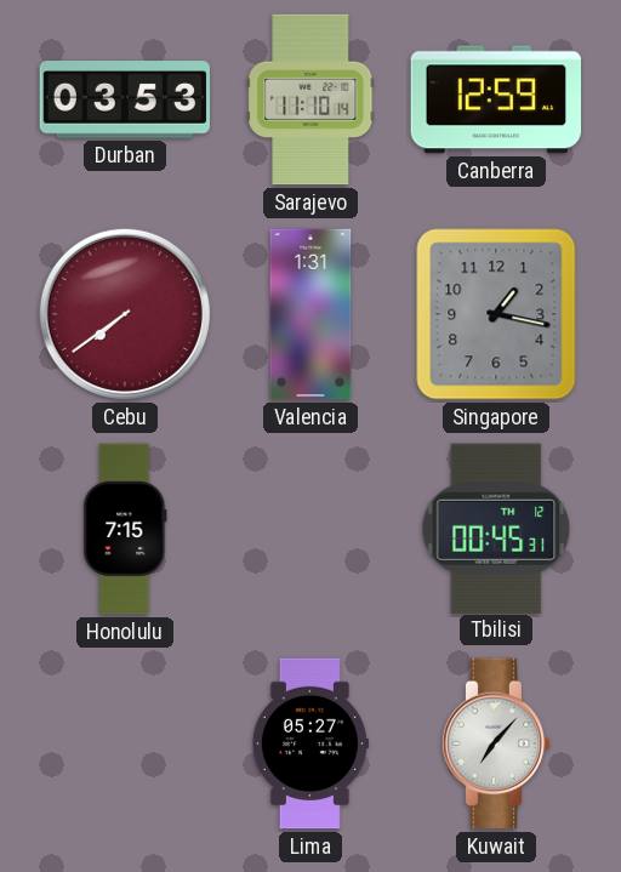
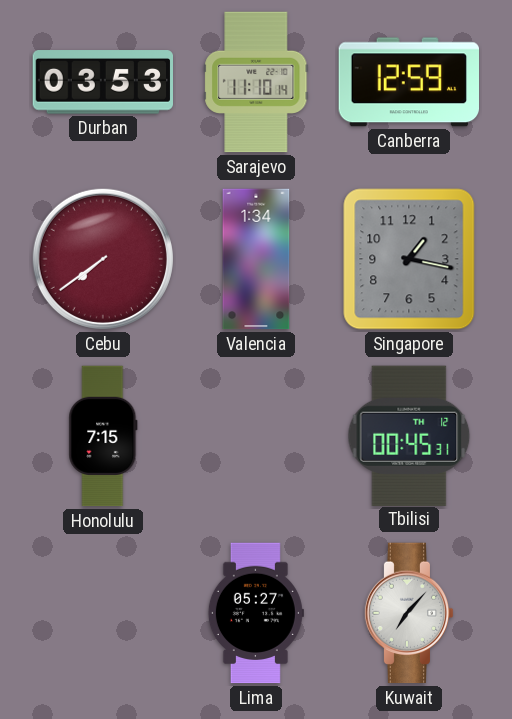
Valencia: 1:31 -> 1:34 (256, 259)
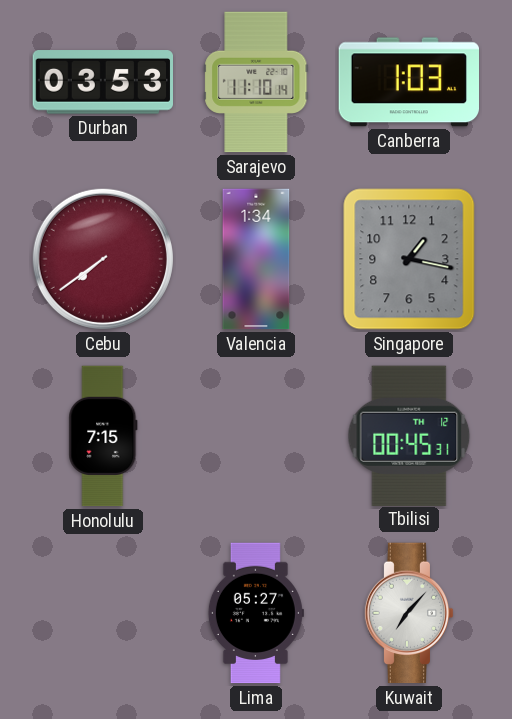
Canberra: 12:59 -> 1:03 (408, 82)
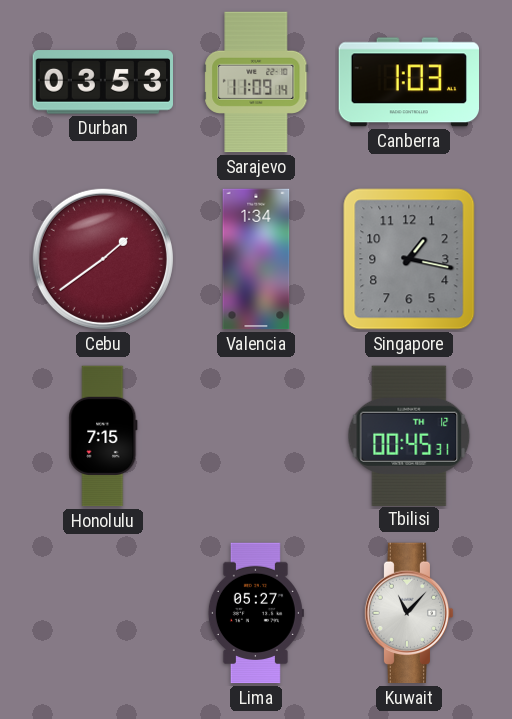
Sarajevo: 11:10 -> 11:09 (256, 82)
Cebu: 7:39 -> 1:39 (103, 259)
Kuwait: 7:07 -> 11:07 (409, 613)
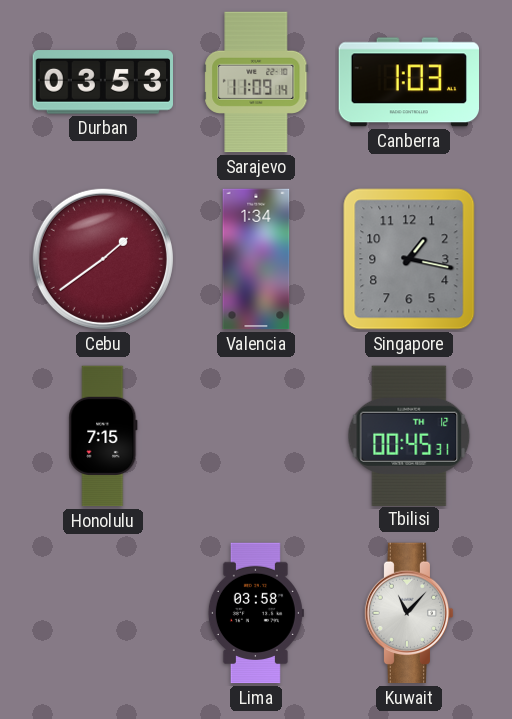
Lima: 05:27 -> 03:58 (256, 613)
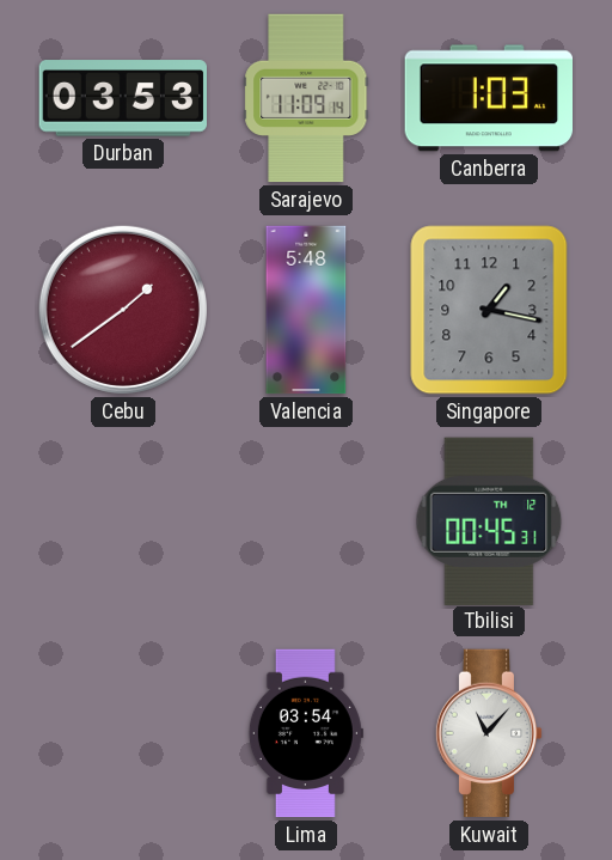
Valencia: 1:34 -> 5:48 (306, 310)
Honolulu: 7:15 -> none (103, 436)
Lima: 03:58 -> 03:54 (306, 733)
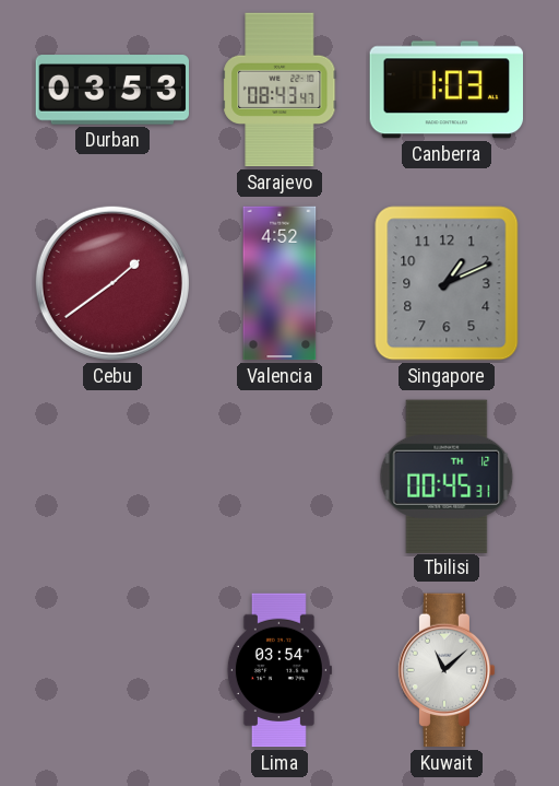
Sarajevo: 11:09 -> 08:43 (279, 90)
Valencia: 5:48 -> 4:52 (279, 283)
Singapore: 1:17 -> 1:11 (447, 283)
Kuwait: 11:07 -> 11:08 (447, 670)
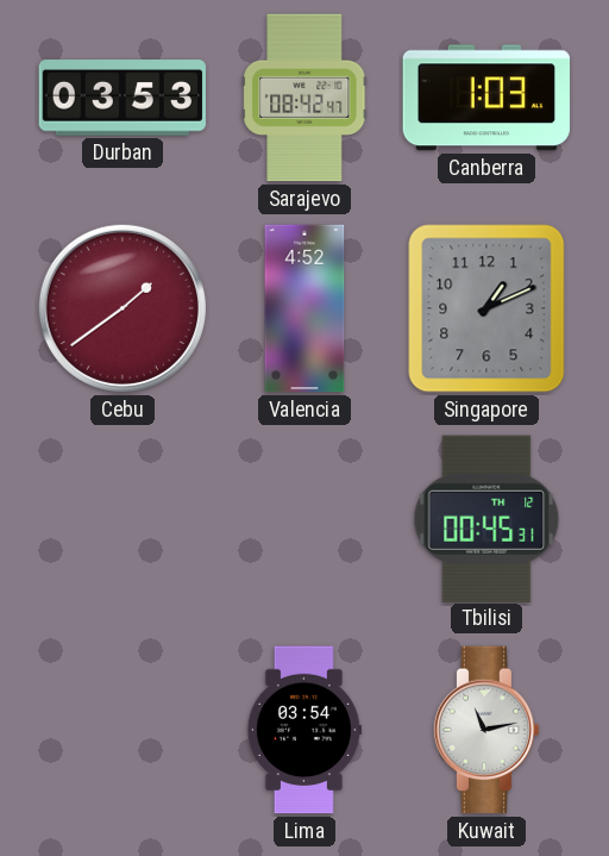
Sarajevo: 08:43 -> 08:42 (304, 98)
Kuwait: 11:08 -> 11:13 (486, 730)
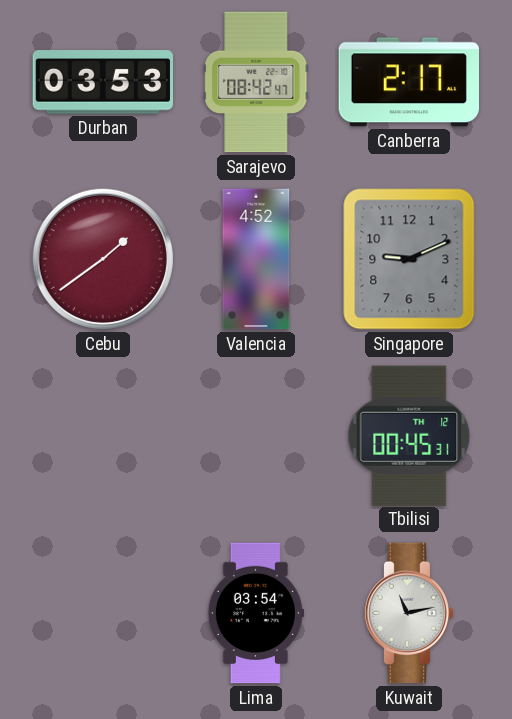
Canberra: 1:03 -> 2:17 (408, 82)
Singapore: 1:11 -> 9:11 (409, 259)
